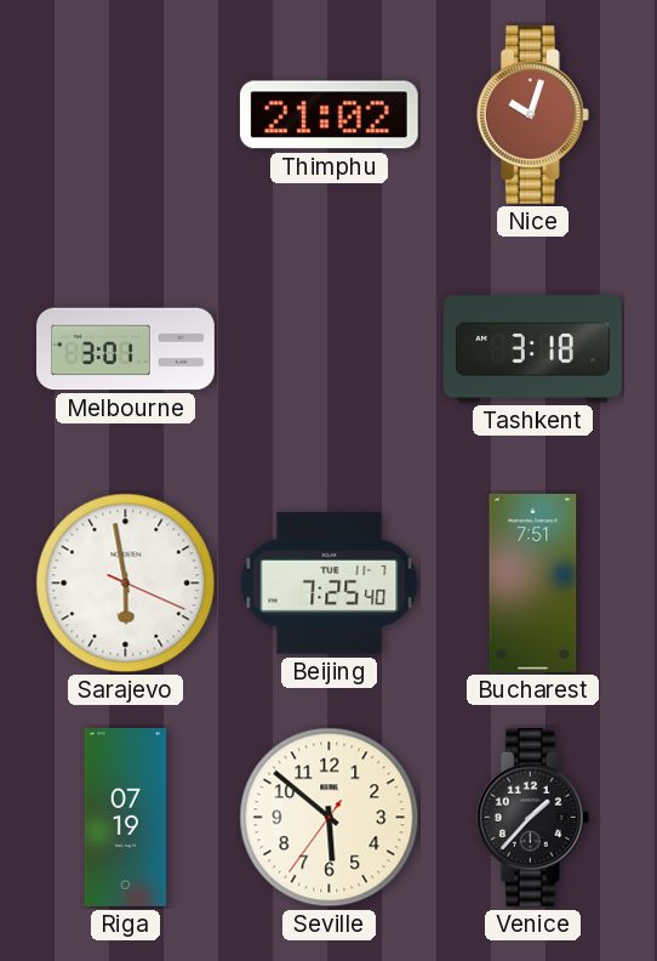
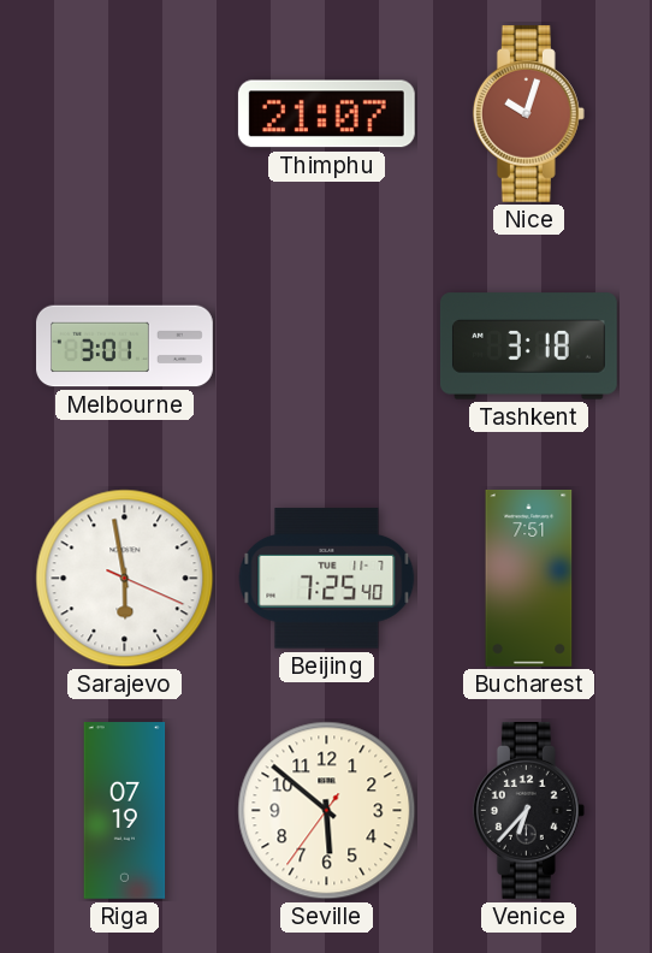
Thimphu: 21:02 -> 21:07 (326, 114)
Venice: 1:37 -> 6:37 (528, 810)
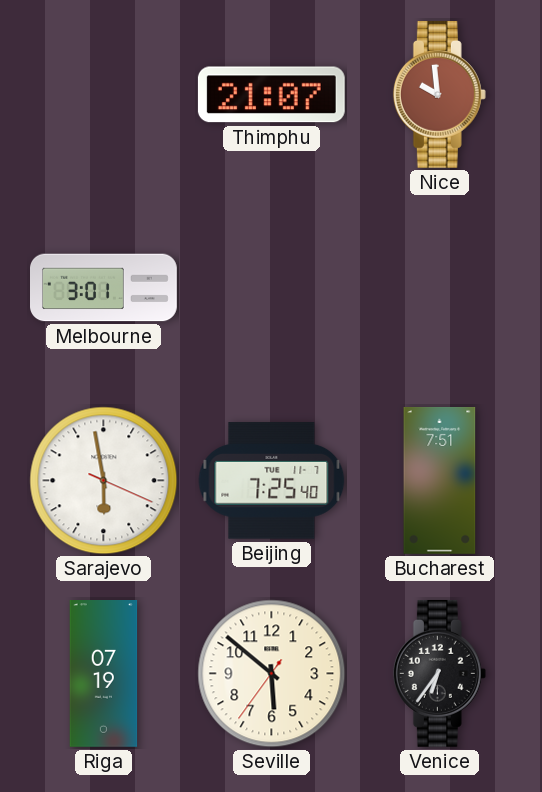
Nice: 10:03 -> 9:59 (439, 94)
Tashkent: 3:18 -> none (528, 347)
Venice: 6:37 -> 6:36 (439, 673)
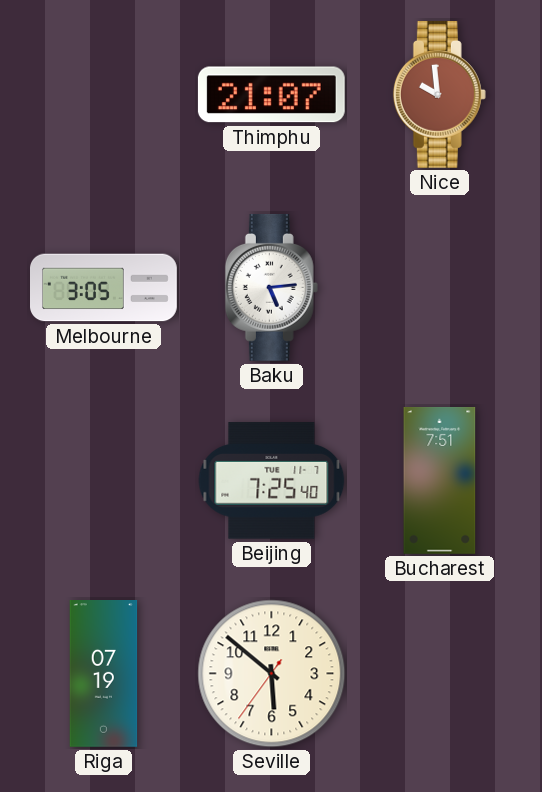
Melbourne: 3:01 -> 3:05 (104, 288)
Baku: none -> 5:14 (271, 287)
Sarajevo: 5:58 -> none (104, 481)
Venice: 6:36 -> none (439, 673)
